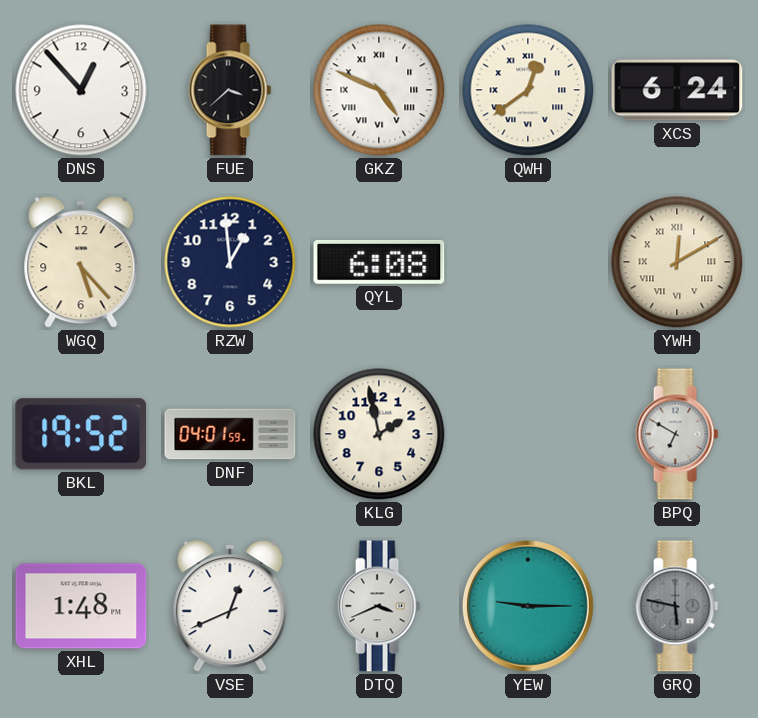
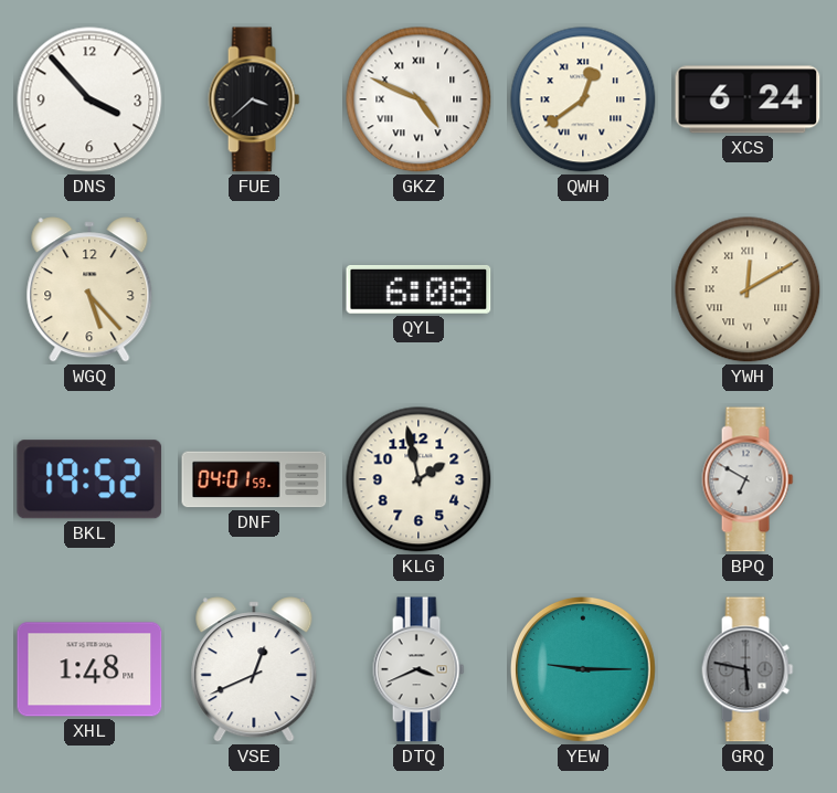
DNS: 12:53 -> 3:53 (89, 99)
RZW: 12:59 -> none (230, 262)
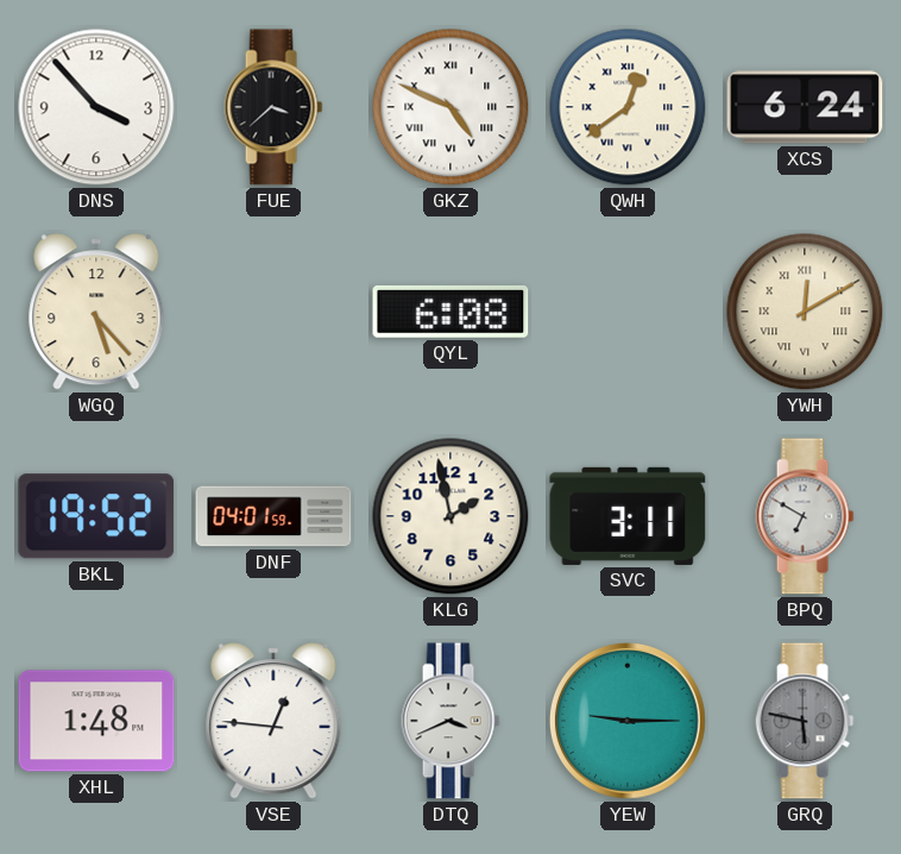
SVC: none -> 3:11 (628, 516)
VSE: 12:41 -> 12:46 (273, 721)
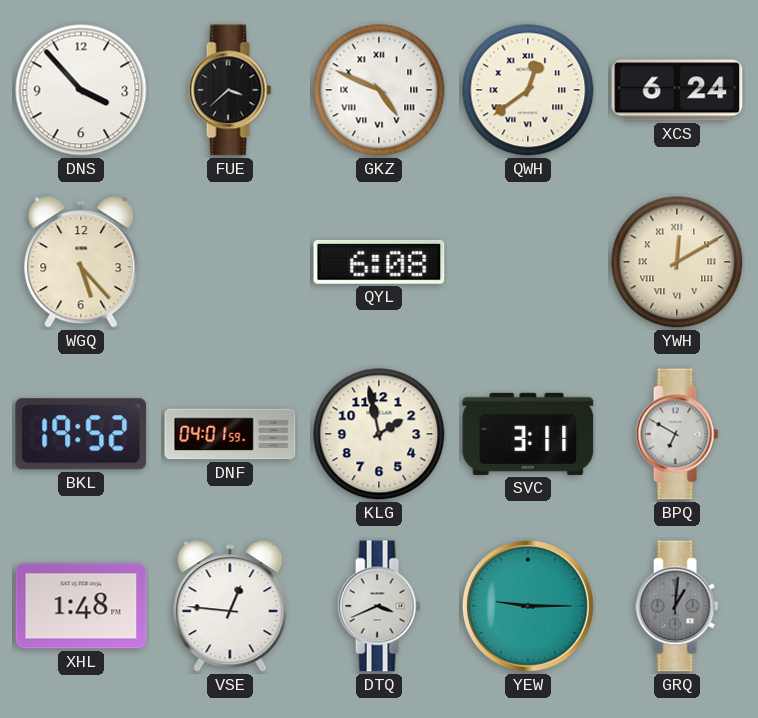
GRQ: 5:47 -> 1:01 (677, 606)
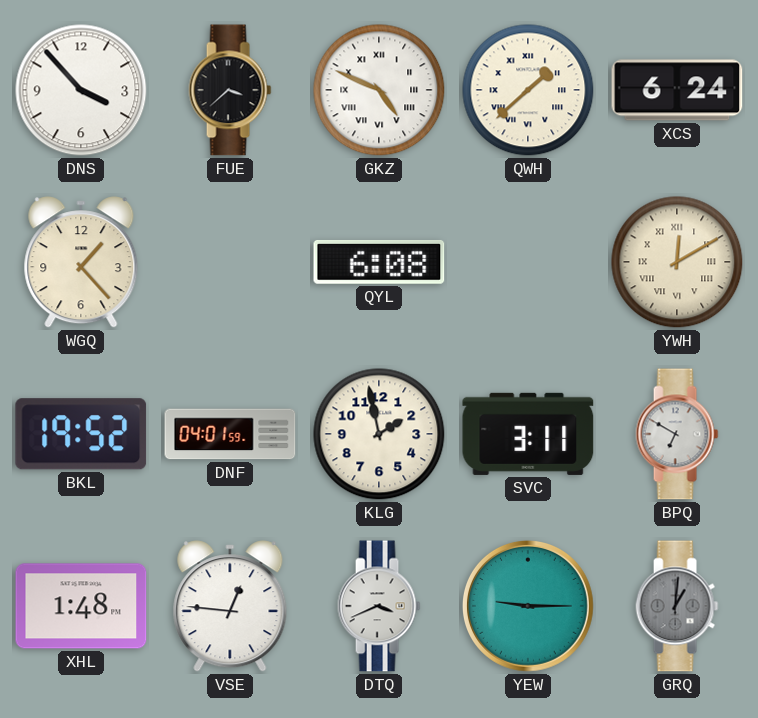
QWH: 12:39 -> 1:38 (528, 90)
WGQ: 5:23 -> 1:23 (81, 262)
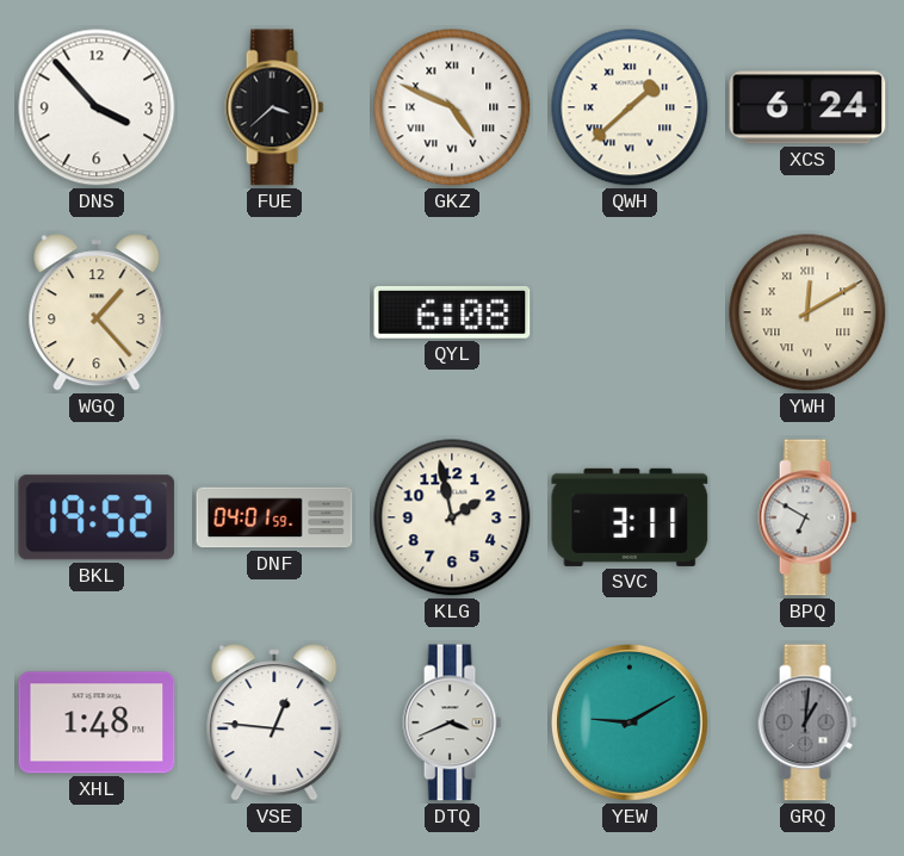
YEW: 9:15 -> 9:10 (630, 722)
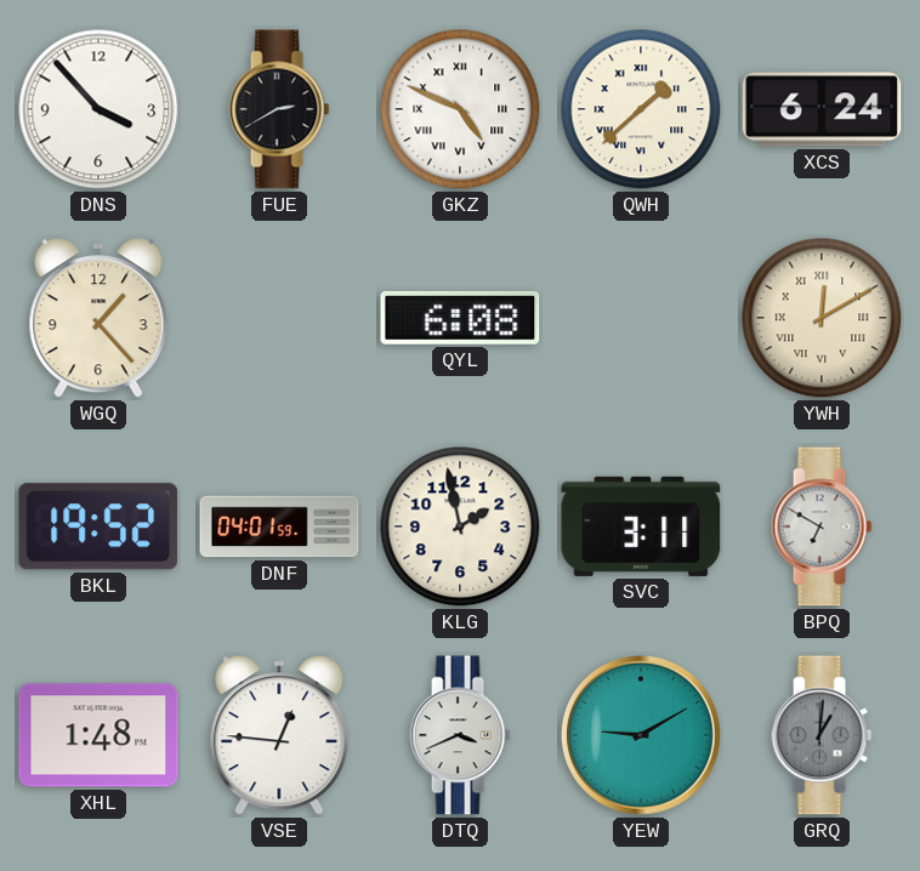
FUE: 3:38 -> 2:40 (279, 109)
